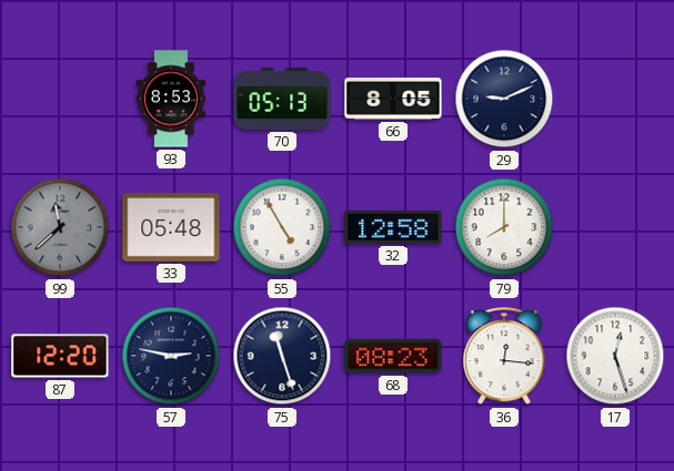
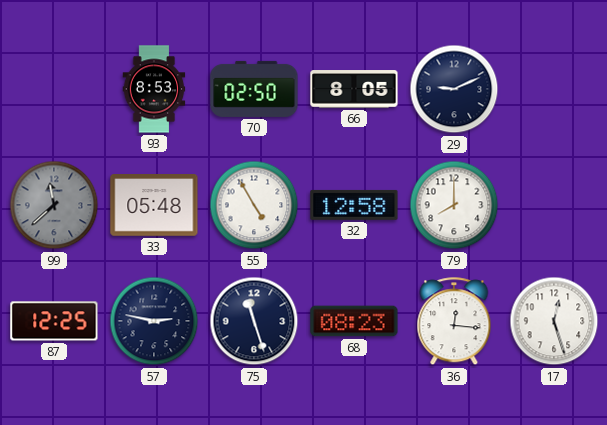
70: 05:13 -> 02:50 (254, 89)
87: 12:20 -> 12:25 (54, 321)
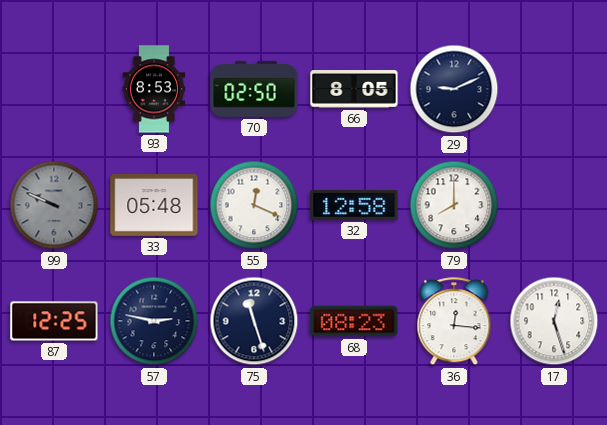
99: 11:38 -> 9:49 (54, 205)
55: 4:55 -> 12:19 (254, 205)
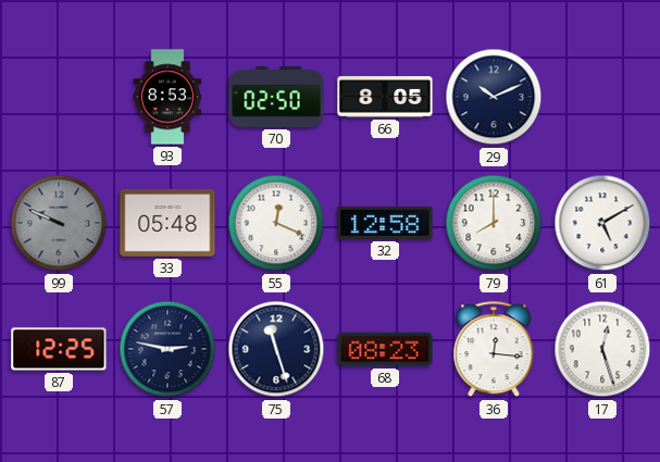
29: 9:11 -> 10:11 (494, 97)
61: none -> 5:10 (602, 223)
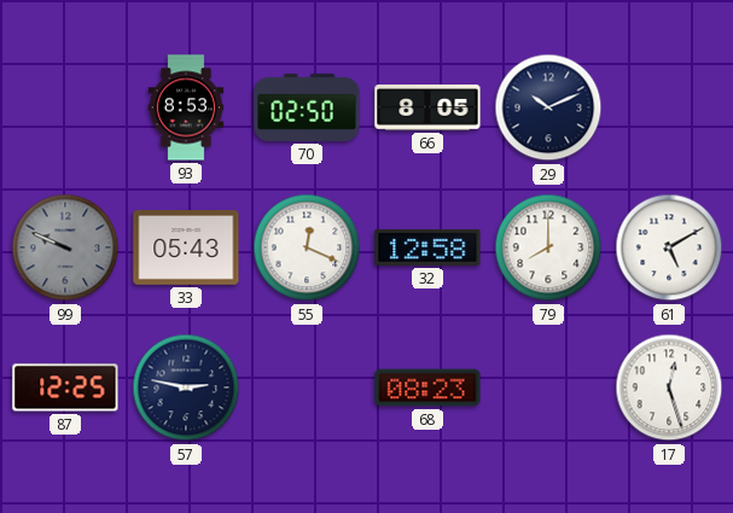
33: 05:48 -> 05:43 (186, 247)
75: 11:27 -> none (276, 349)
36: 12:16 -> none (494, 350)
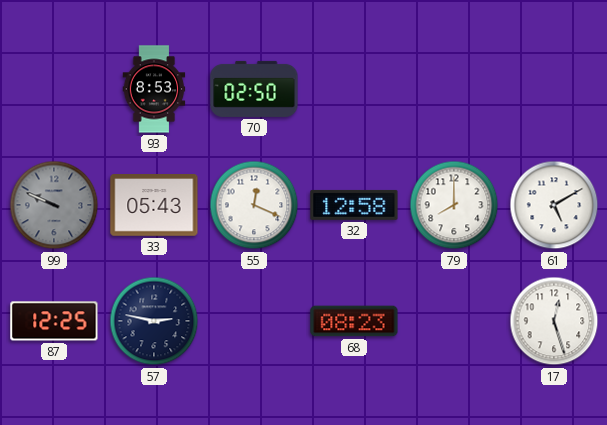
66: 8:05 -> none (427, 107)
29: 10:11 -> none (548, 107)
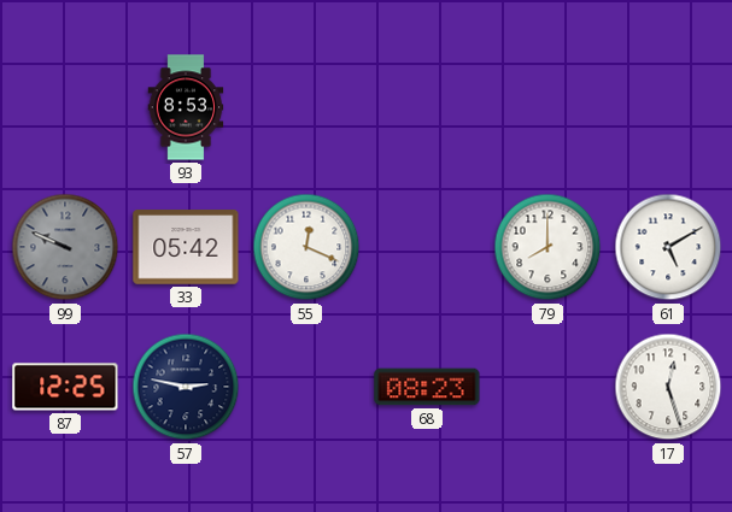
70: 02:50 -> none (254, 89)
33: 05:43 -> 05:42 (186, 247)
32: 12:58 -> none (354, 205)
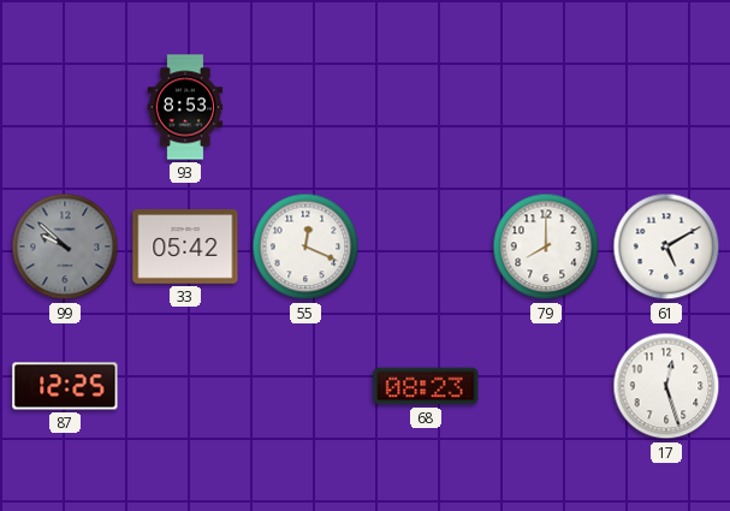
99: 9:49 -> 9:52 (65, 246)
57: 2:47 -> none (186, 387)
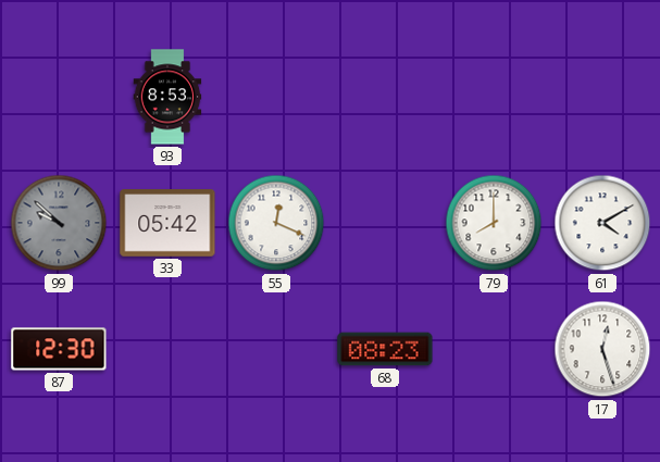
61: 5:10 -> 4:10 (602, 223)
87: 12:25 -> 12:30 (59, 349)
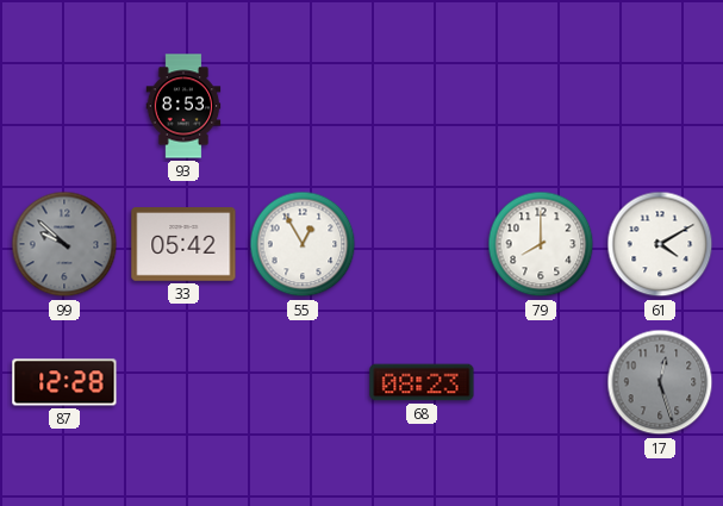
55: 12:19 -> 12:55 (303, 244)
87: 12:30 -> 12:28 (64, 382)
17 dial: white -> grey (660, 382)
